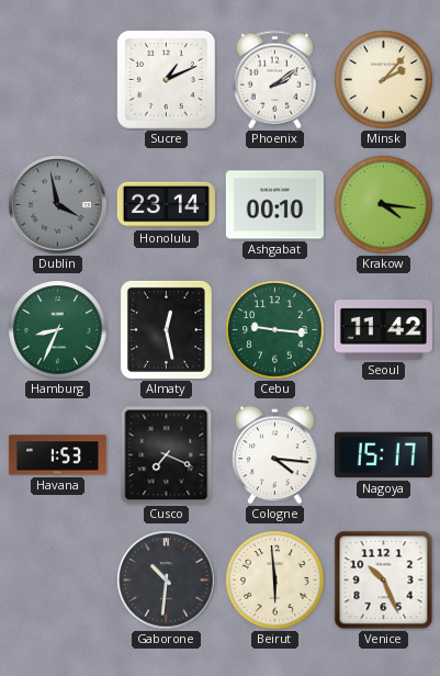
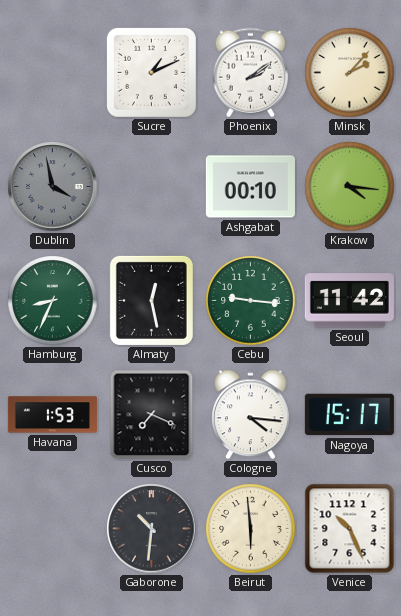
Honolulu: 23:14 -> none (166, 205)
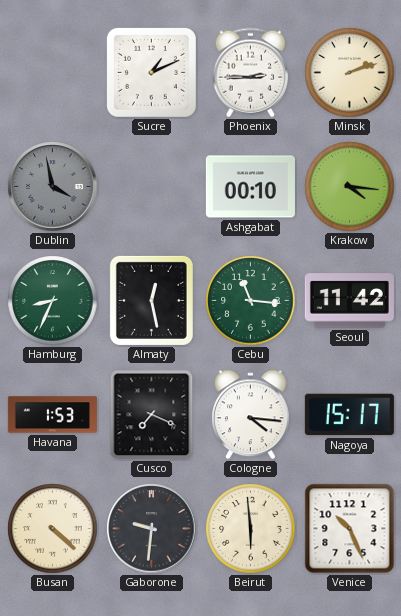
Phoenix: 2:09 -> 2:45 (251, 73)
Minsk: 2:07 -> 2:12 (350, 73)
Cebu: 9:16 -> 11:16 (251, 301)
Busan: none -> 4:22 (53, 529)
Gaborone: 10:31 -> 9:31 (152, 529)
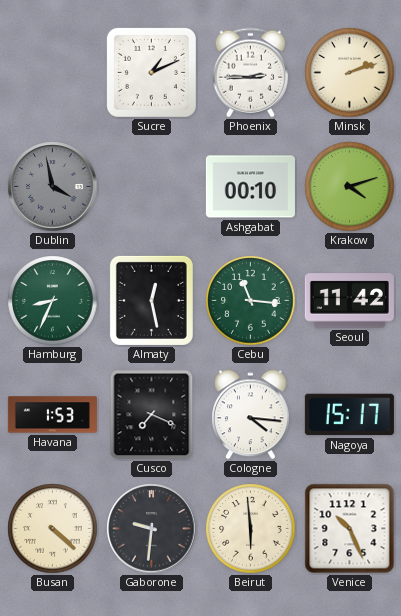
Krakow: 4:16 -> 4:12 (350, 187)
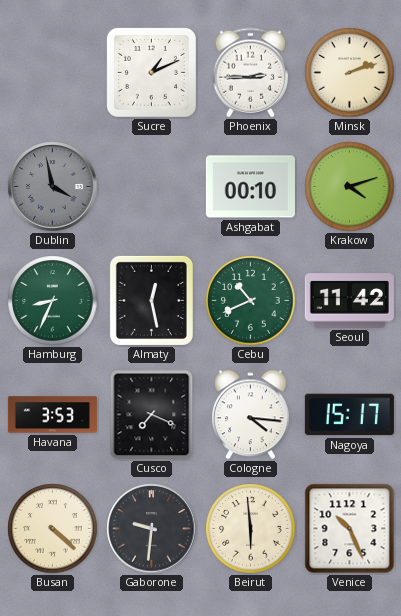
Cebu: 11:16 -> 10:41 (251, 301)
Havana: 1:53 -> 3:53 (52, 415)
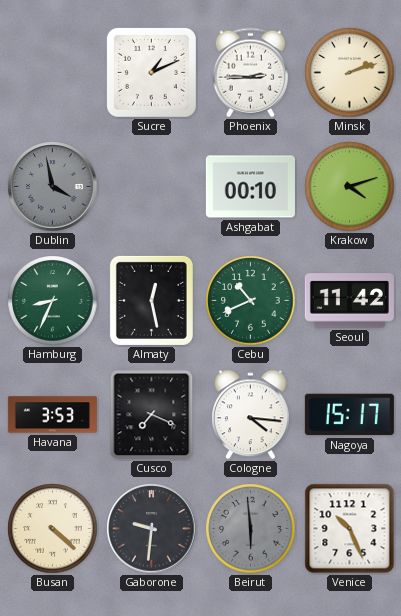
Beirut dial: cream -> grey (251, 529)
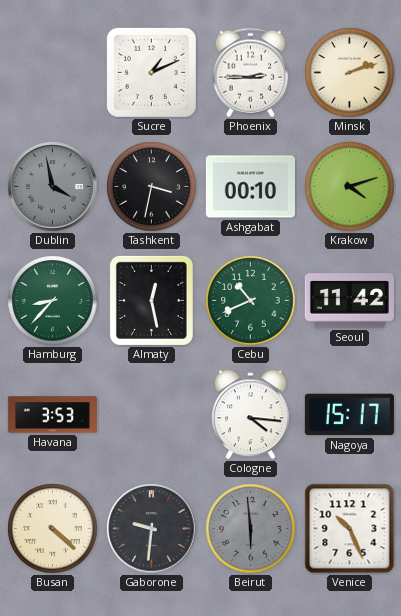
Tashkent: none -> 3:32 (152, 187)
Hamburg: 8:34 -> 8:37 (53, 301)
Cusco: 7:19 -> none (152, 415)
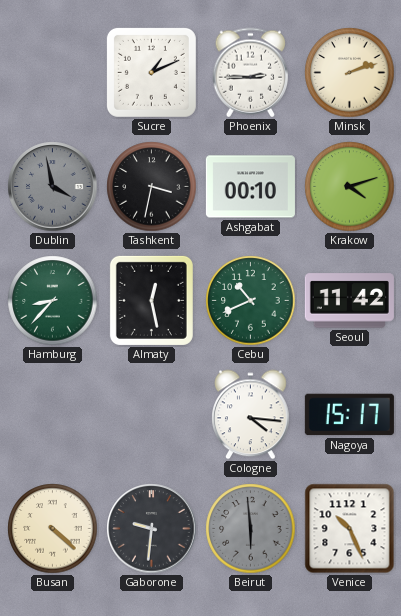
Havana: 3:53 -> none (52, 415)
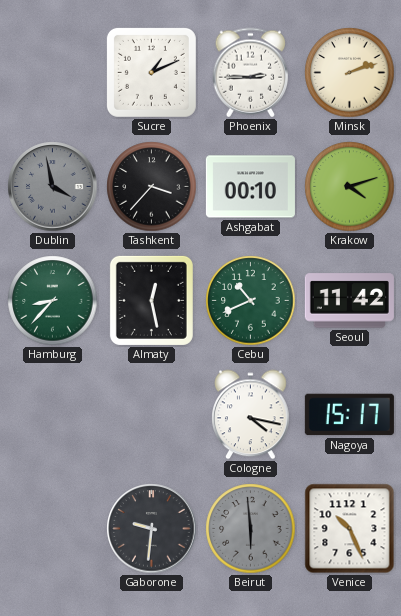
Tashkent: 3:32 -> 3:37 (152, 187)
Cologne: 4:16 -> 4:17 (251, 415)
Busan: 4:22 -> none (53, 529)
